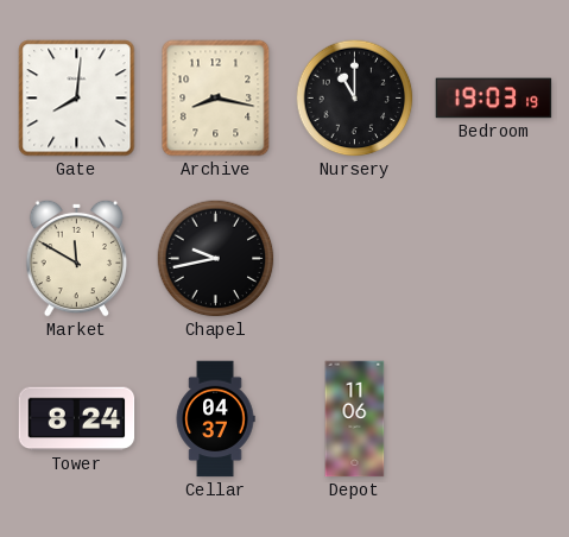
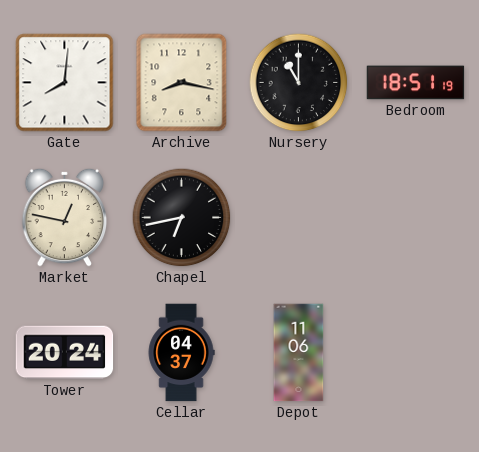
Bedroom: 19:03 -> 18:51 (416, 83)
Market: 11:50 -> 12:47 (65, 217)
Chapel: 9:43 -> 6:43 (182, 218)
Tower: 8:24 -> 20:24 (65, 353)
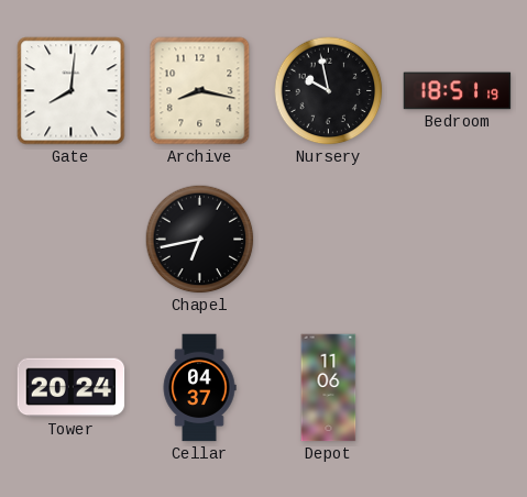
Nursery: 11:00 -> 9:58 (329, 91)
Market: 12:47 -> none (65, 217)
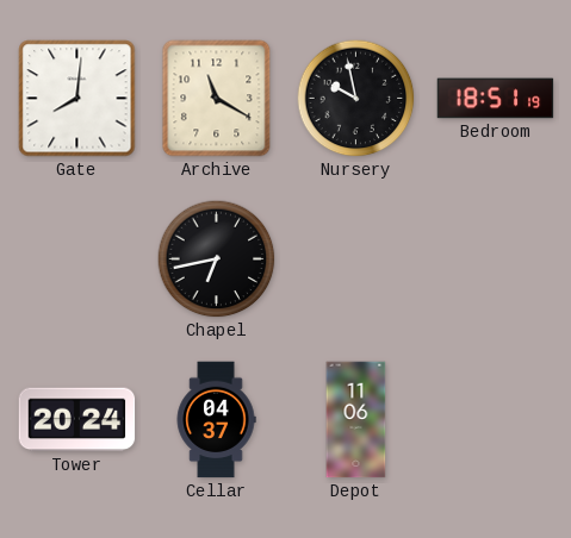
Archive: 8:17 -> 11:20 (217, 99)
